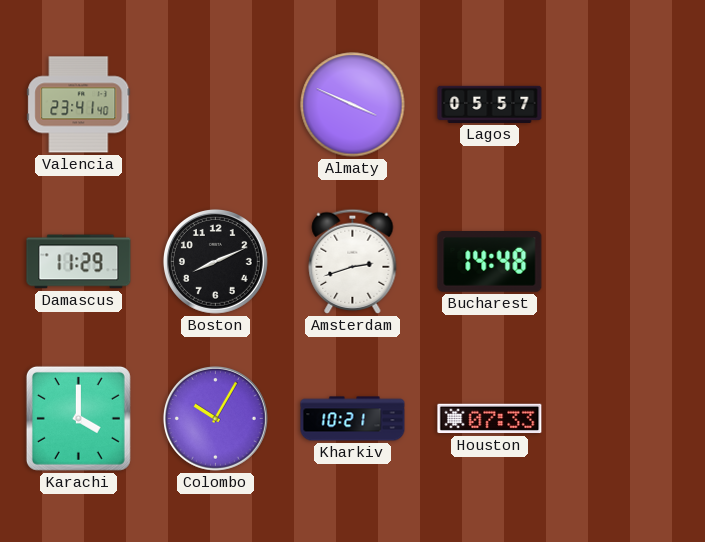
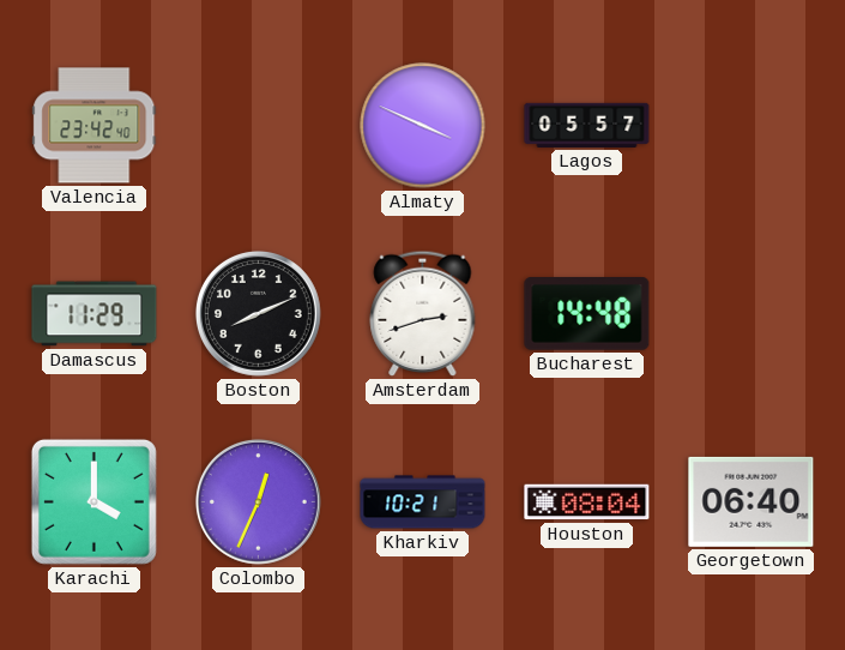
Valencia: 23:41 -> 23:42 (95, 126)
Colombo: 10:05 -> 12:34 (258, 501)
Houston: 07:33 -> 08:04 (587, 502)
Georgetown: none -> 06:40 (752, 501)
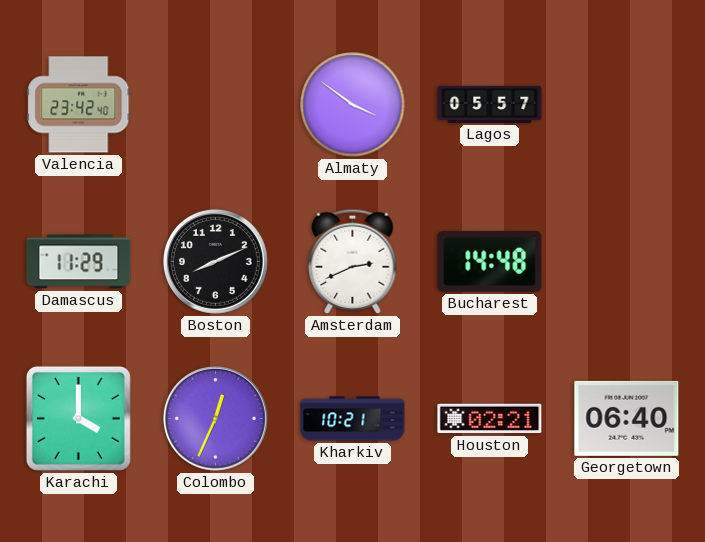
Almaty: 3:49 -> 3:51 (353, 105)
Amsterdam: 2:42 -> 2:41 (353, 261)
Houston: 08:04 -> 02:21 (490, 419)
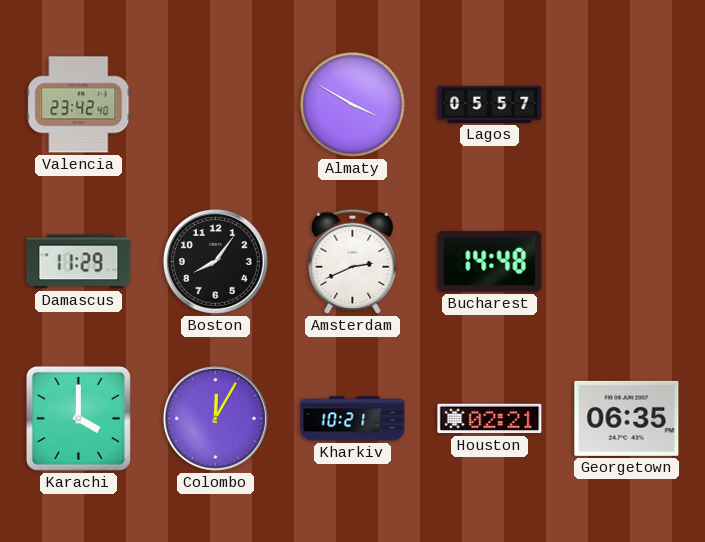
Almaty: 3:51 -> 3:50 (353, 105)
Boston: 8:11 -> 8:06 (215, 261)
Colombo: 12:34 -> 12:05 (215, 418)
Georgetown: 06:40 -> 06:35 (627, 418)
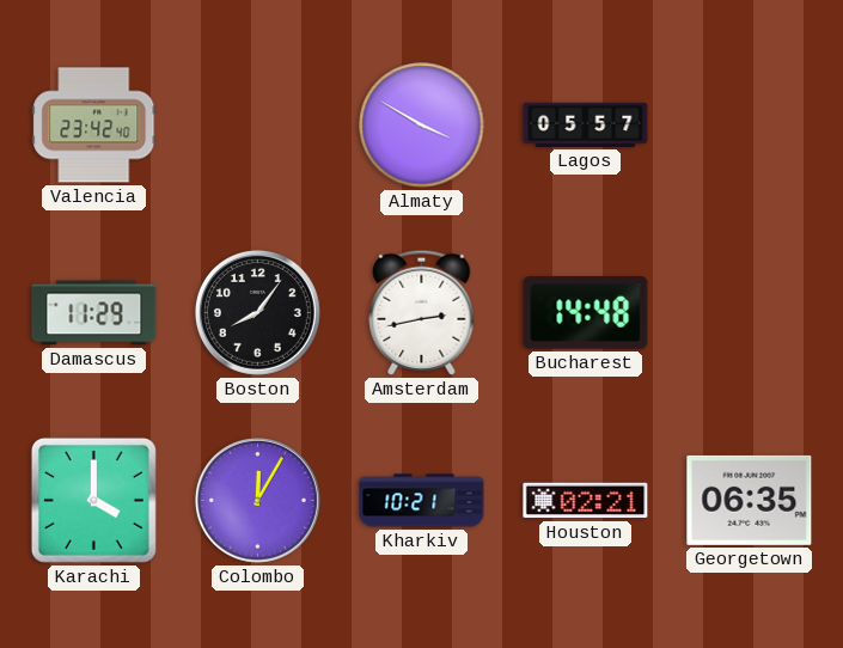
Amsterdam: 2:41 -> 2:43 (422, 312)
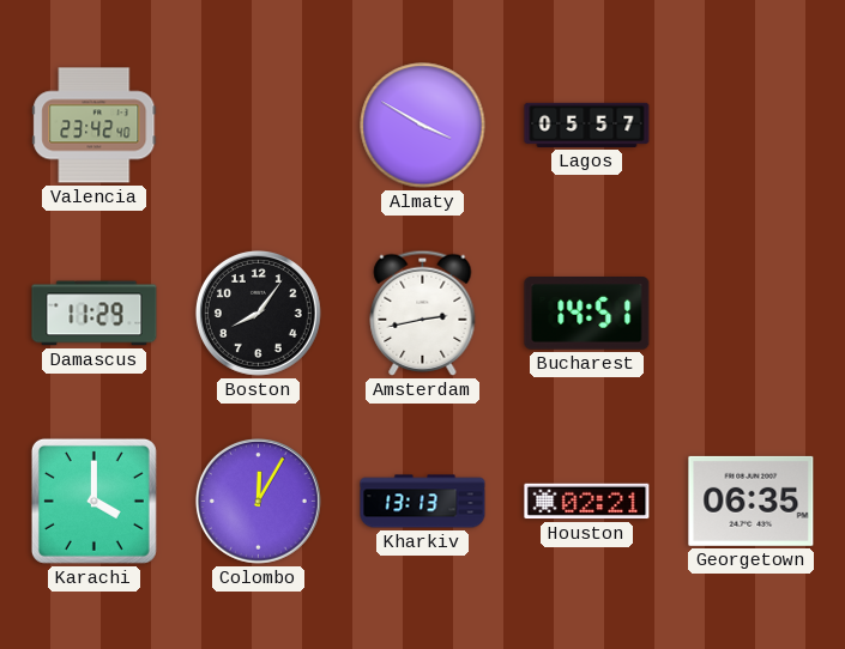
Bucharest: 14:48 -> 14:51 (587, 314)
Kharkiv: 10:21 -> 13:13 (423, 502)
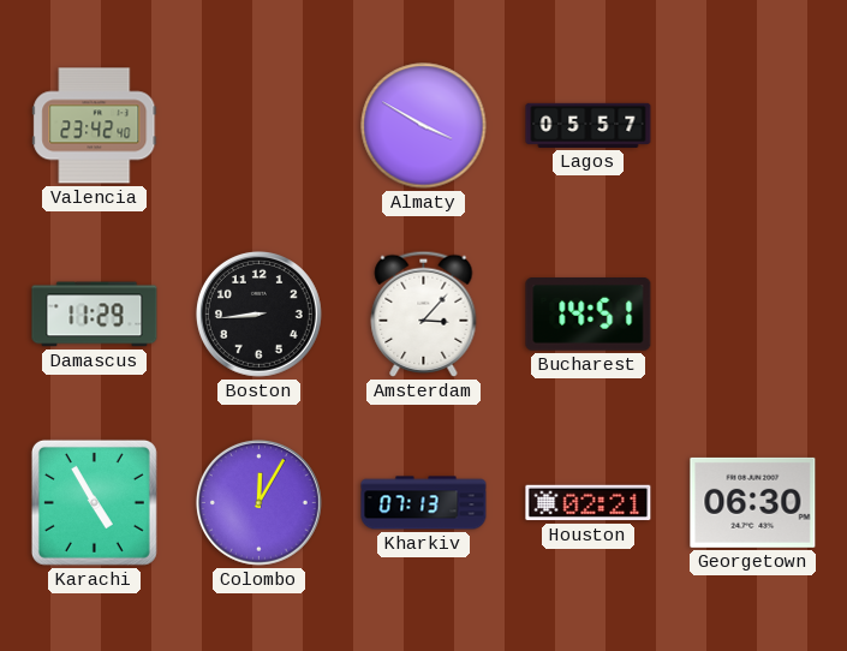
Boston: 8:06 -> 8:44 (258, 313)
Amsterdam: 2:43 -> 3:07 (424, 313)
Karachi: 4:00 -> 4:55 (94, 502)
Kharkiv: 13:13 -> 07:13 (424, 503)
Georgetown: 06:35 -> 06:30 (753, 502)
